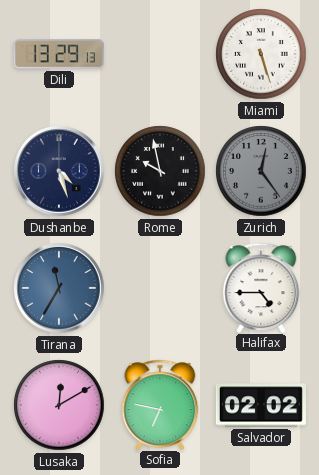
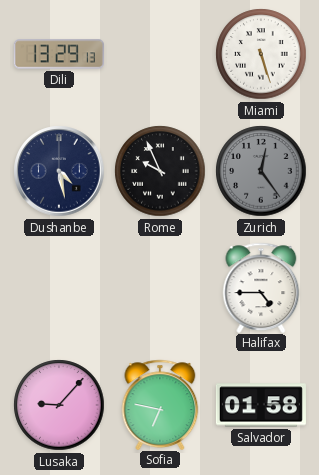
Dushanbe: 4:27 -> 4:28 (59, 171)
Rome: 9:58 -> 9:56 (160, 171)
Tirana: 11:35 -> none (59, 288)
Lusaka: 12:10 -> 9:07 (59, 405)
Salvador: 02:02 -> 01:58 (261, 405)
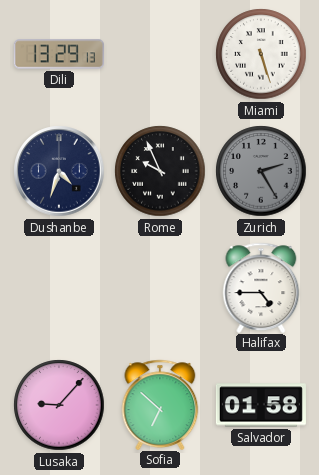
Dushanbe: 4:28 -> 4:33 (59, 171)
Zurich: 12:24 -> 2:25 (261, 171)
Sofia: 6:47 -> 6:52 (160, 404)
